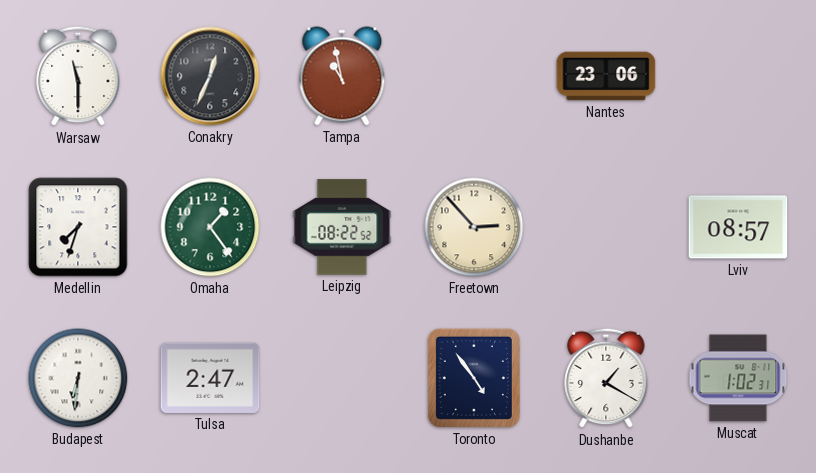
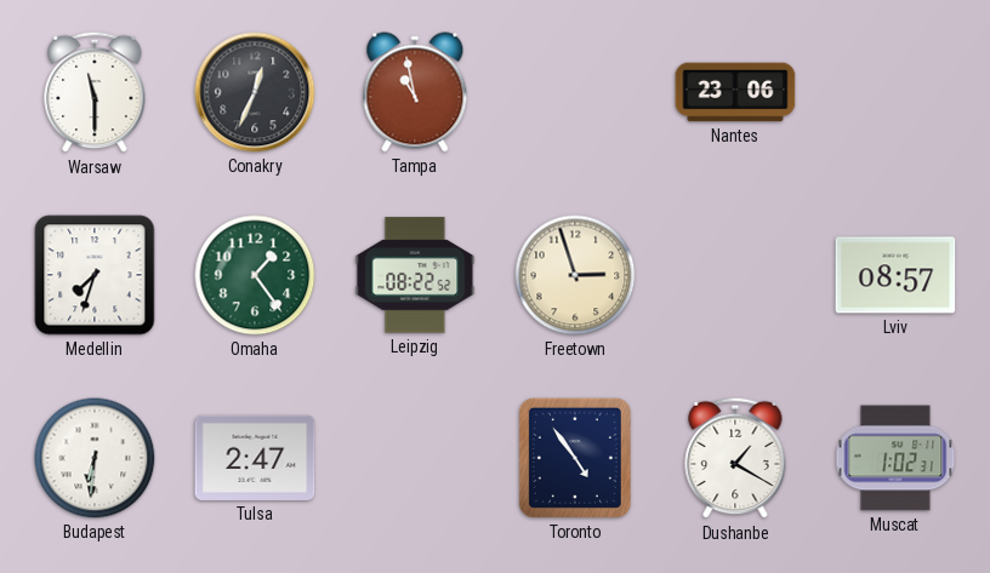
Freetown: 2:53 -> 2:57 (575, 275)
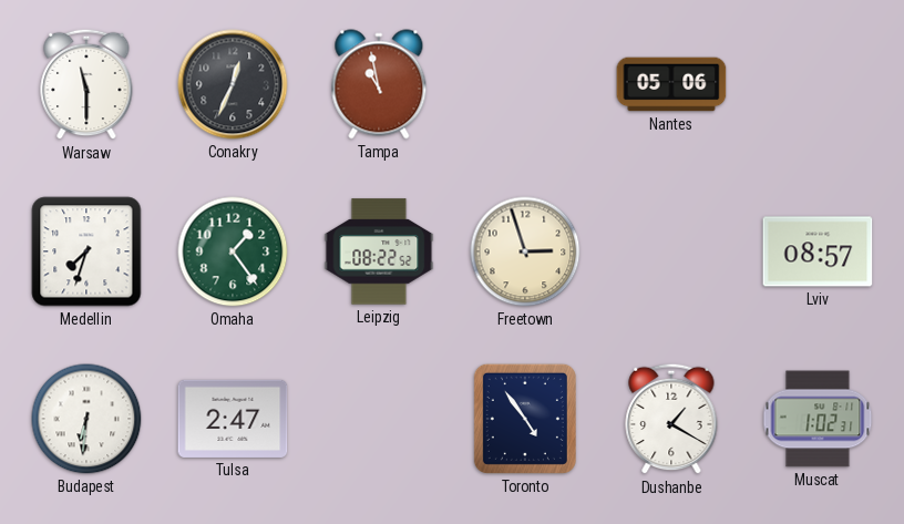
Nantes: 23:06 -> 05:06 (671, 84)
